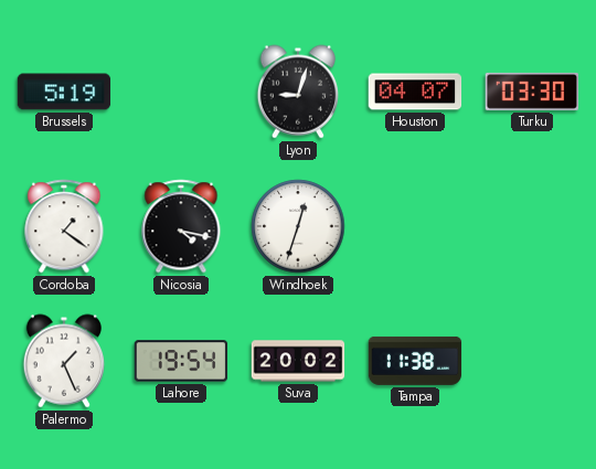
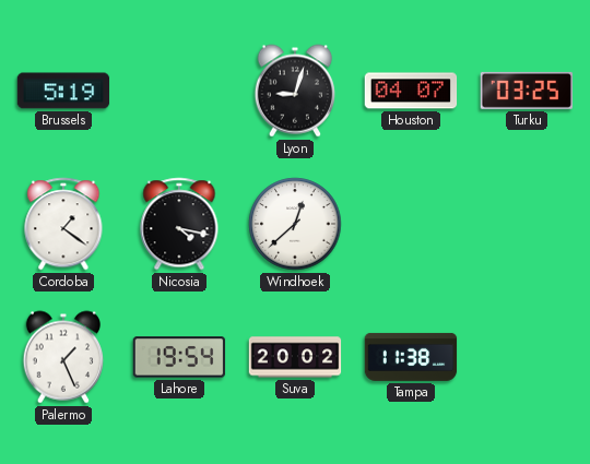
Turku: 03:30 -> 03:25 (527, 91)
Windhoek: 12:33 -> 12:38 (295, 224)
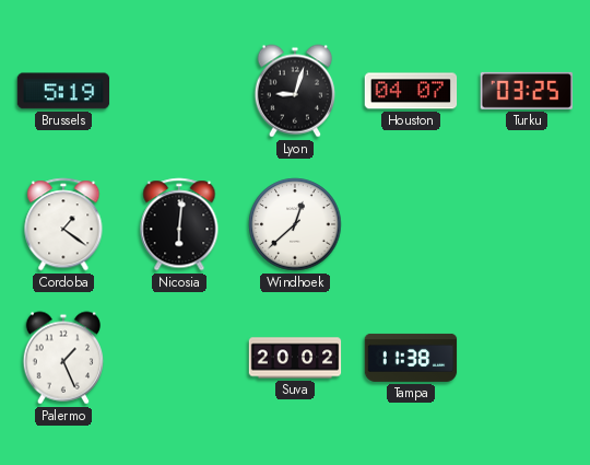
Nicosia: 4:17 -> 6:01 (179, 224)
Lahore: 19:54 -> none (179, 357)
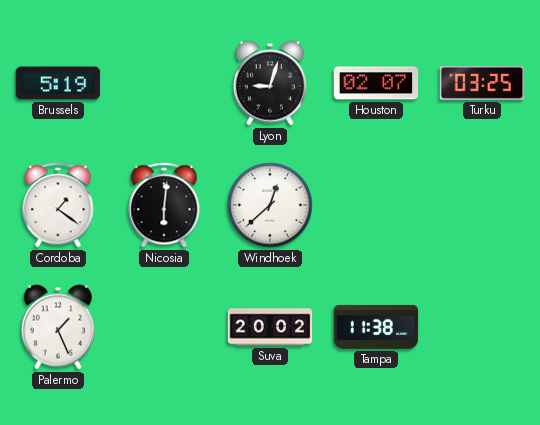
Houston: 04:07 -> 02:07 (376, 83)
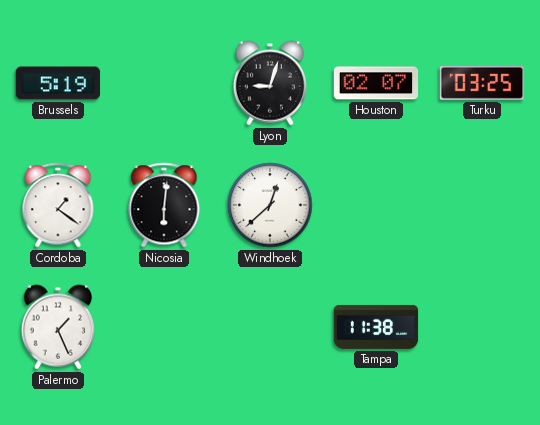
Suva: 20:02 -> none (270, 327)
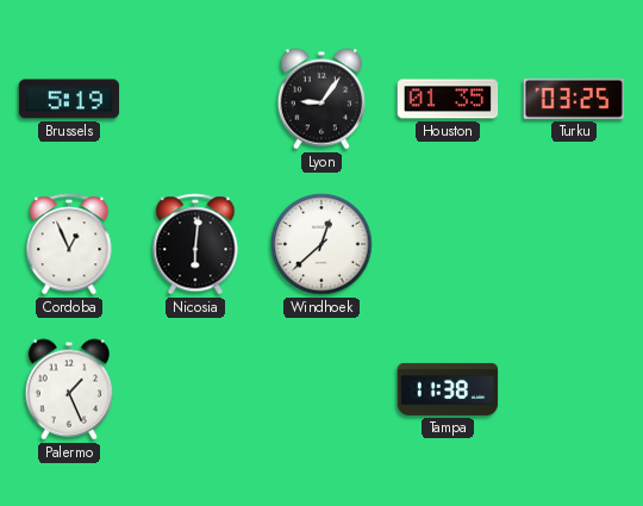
Lyon: 9:03 -> 9:06 (320, 99)
Houston: 02:07 -> 01:35 (448, 99)
Cordoba: 1:21 -> 12:56 (69, 244)
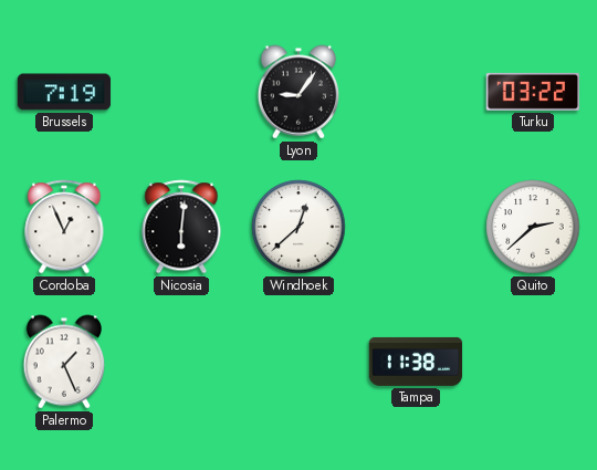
Brussels: 5:19 -> 7:19 (64, 92)
Houston: 01:35 -> none (448, 99)
Turku: 03:25 -> 03:22 (533, 92)
Quito: none -> 2:38 (533, 227)
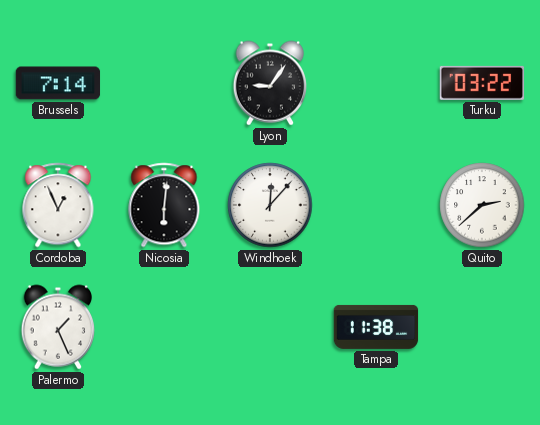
Brussels: 7:19 -> 7:14 (58, 83)
Windhoek: 12:38 -> 12:07 (270, 205)
